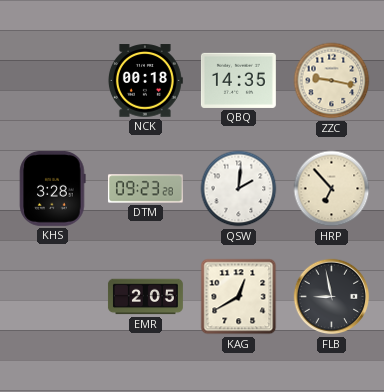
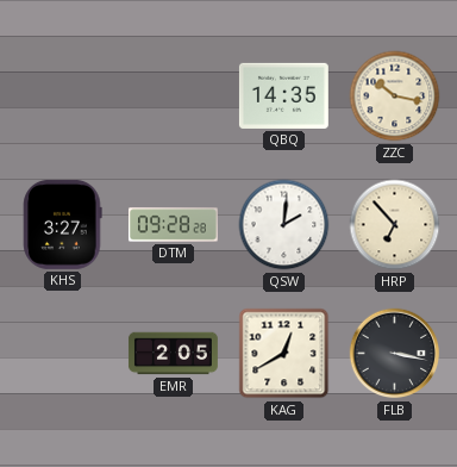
NCK: 00:18 -> none (145, 81)
ZZC: 9:17 -> 10:17 (395, 96)
KHS: 3:28 -> 3:27 (63, 224)
DTM: 09:23 -> 09:28 (173, 225)
FLB: 8:58 -> 3:17 (395, 354)
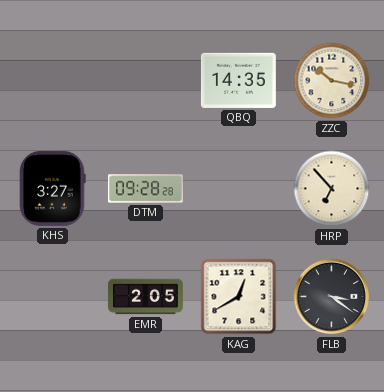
QSW: 2:01 -> none (284, 225)
FLB: 3:17 -> 3:21 (332, 297)
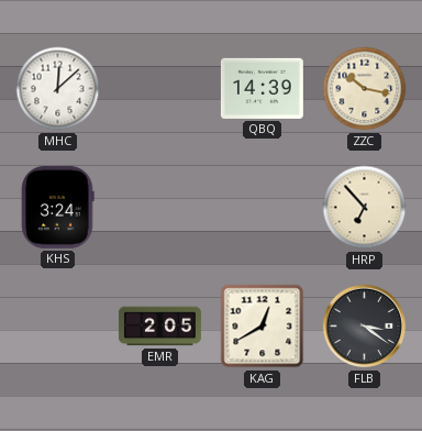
MHC: none -> 12:08 (58, 89)
QBQ: 14:35 -> 14:39 (262, 88)
KHS: 3:27 -> 3:24 (58, 207)
DTM: 09:28 -> none (145, 189)
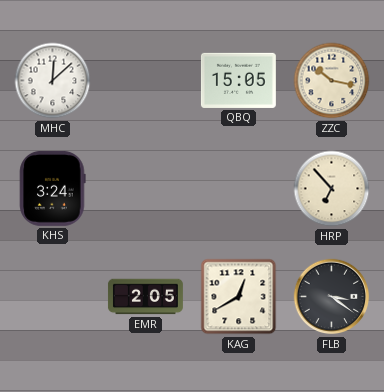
QBQ: 14:39 -> 15:05 (238, 80)
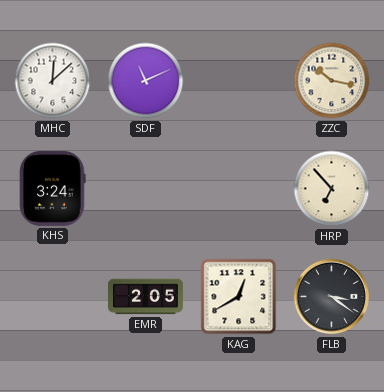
SDF: none -> 11:11 (146, 81)
QBQ: 15:05 -> none (238, 80)
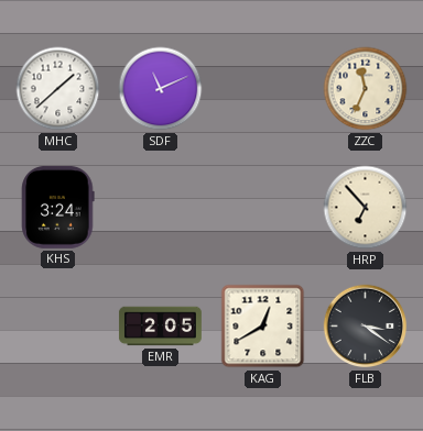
MHC: 12:08 -> 1:38 (58, 89)
ZZC: 10:17 -> 11:34 (366, 89)
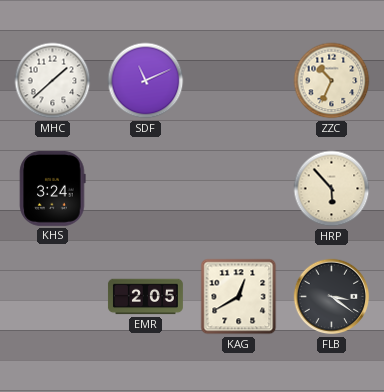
ZZC: 11:34 -> 10:34 (332, 81)
HRP: 6:53 -> 5:53 (332, 189)
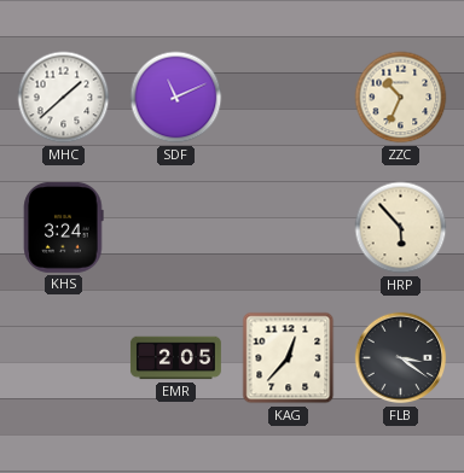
KAG: 12:40 -> 12:37 (289, 358)
